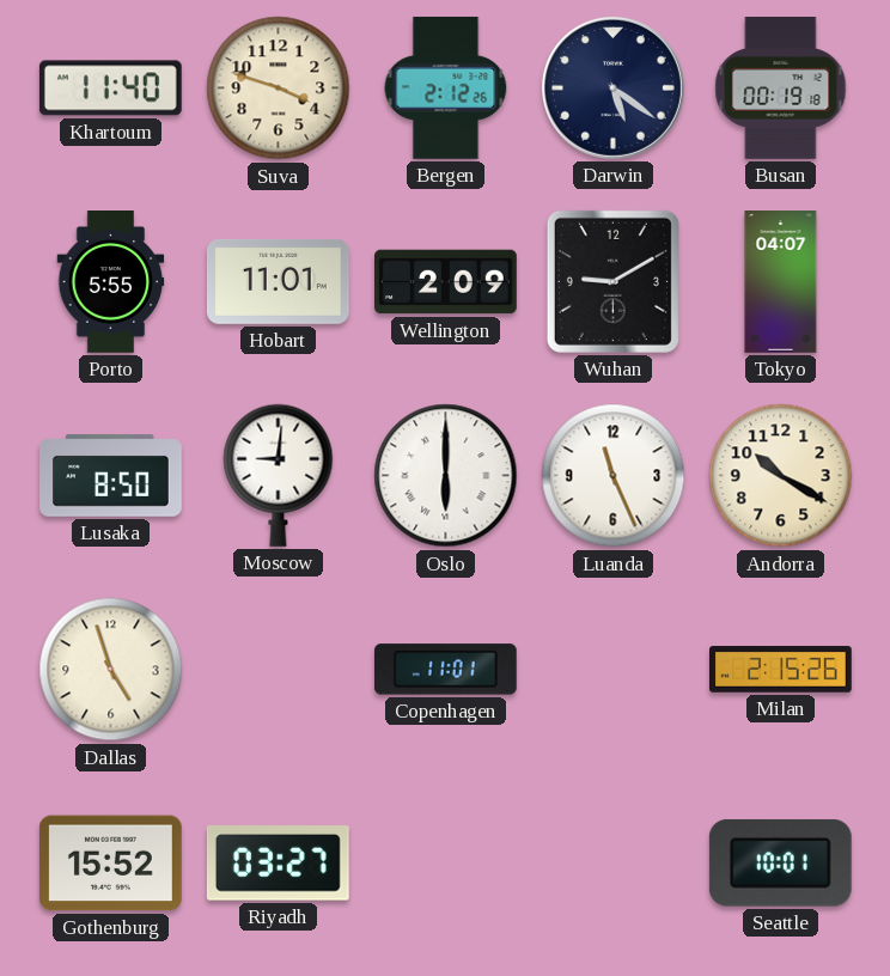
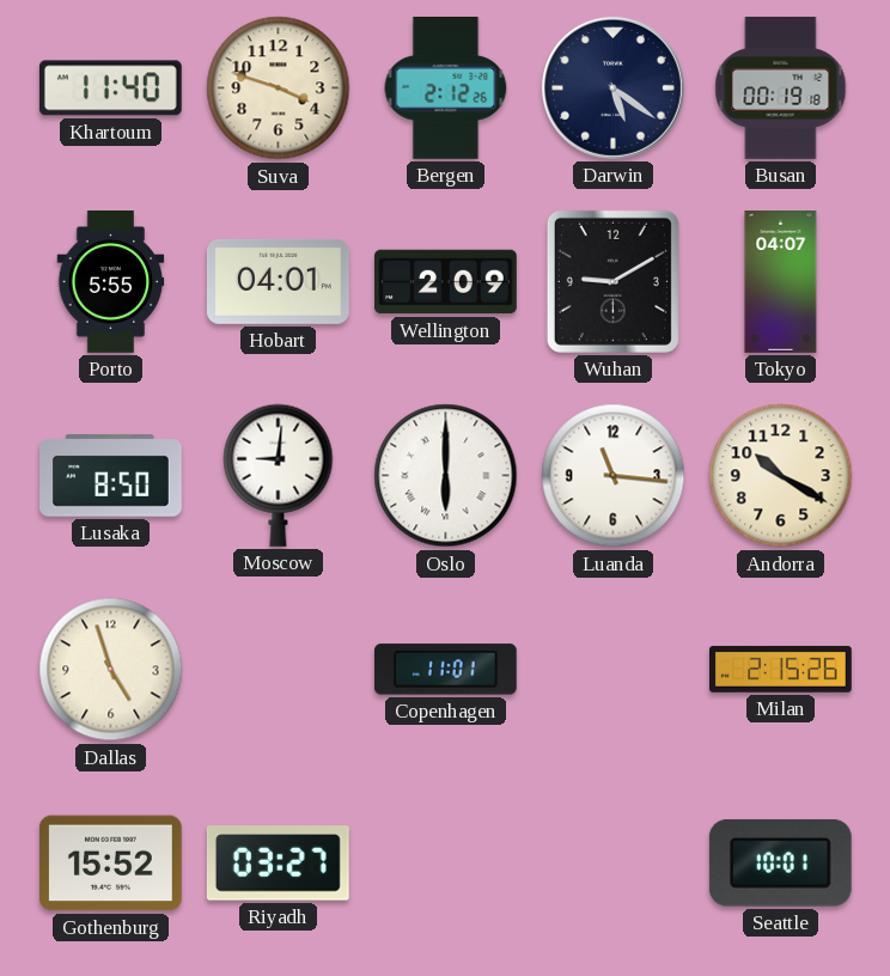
Hobart: 11:01 -> 04:01 (278, 281)
Luanda: 11:26 -> 11:16 (614, 476)
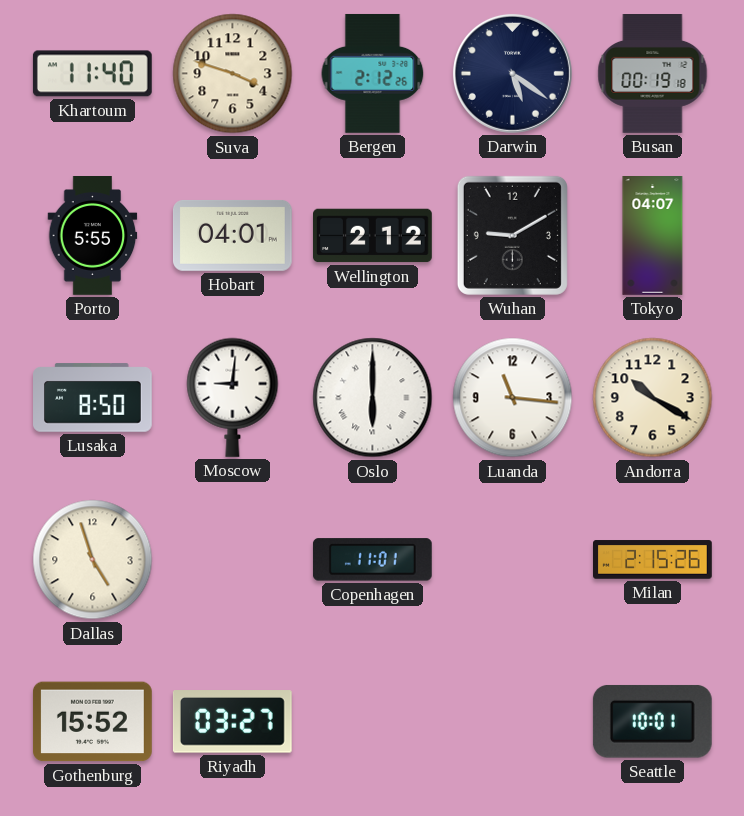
Wellington: 2:09 -> 2:12 (373, 236)
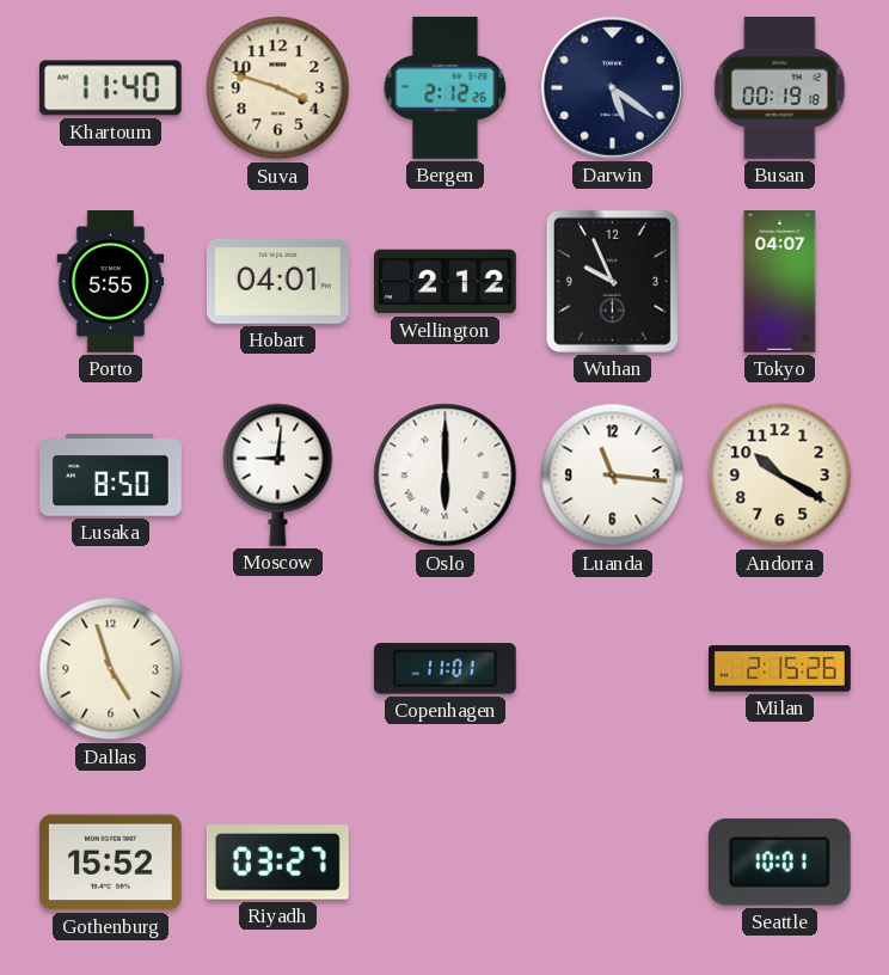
Wuhan: 9:10 -> 9:56 (612, 281)
